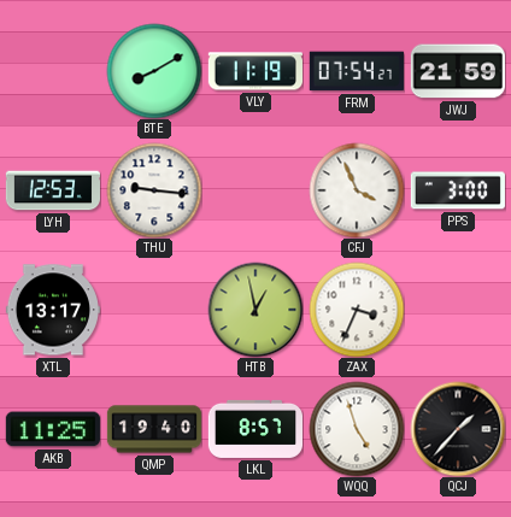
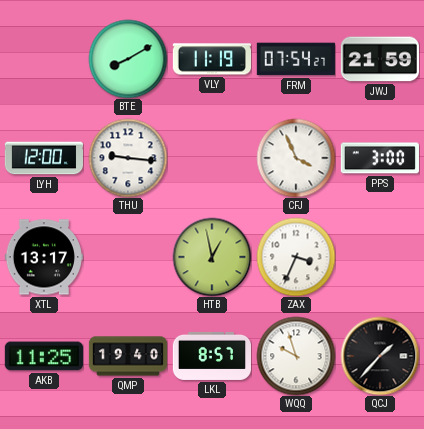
LYH: 12:53 -> 12:00 (43, 158)
WQQ: 4:57 -> 9:57 (296, 356)
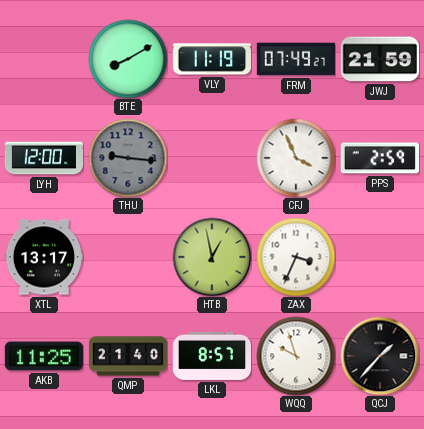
FRM: 07:54 -> 07:49 (296, 59)
THU dial: white -> grey (128, 158)
PPS: 3:00 -> 2:59 (380, 158)
QMP: 19:40 -> 21:40 (128, 356)
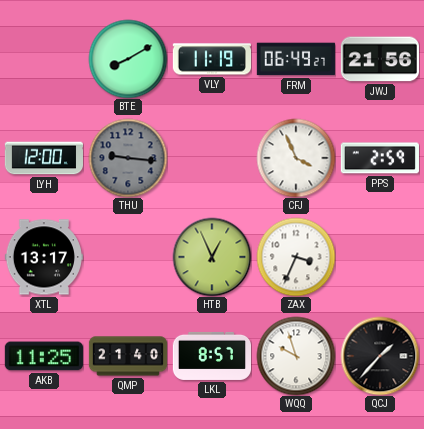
FRM: 07:49 -> 06:49 (296, 59)
JWJ: 21:59 -> 21:56 (380, 59)
HTB: 12:58 -> 12:56 (212, 257)
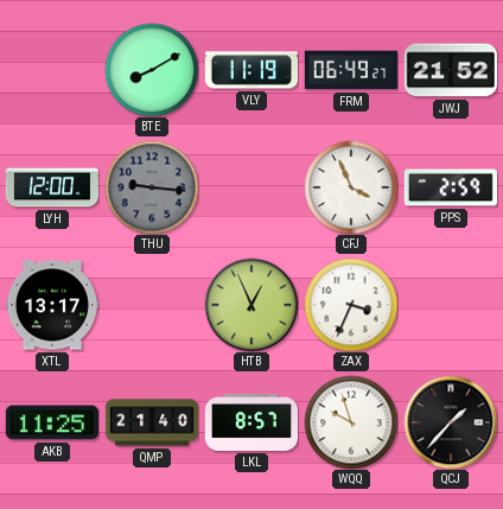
JWJ: 21:56 -> 21:52 (451, 70)
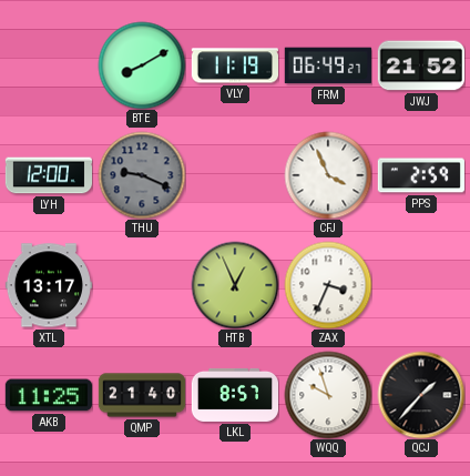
THU: 9:16 -> 9:19 (142, 175)
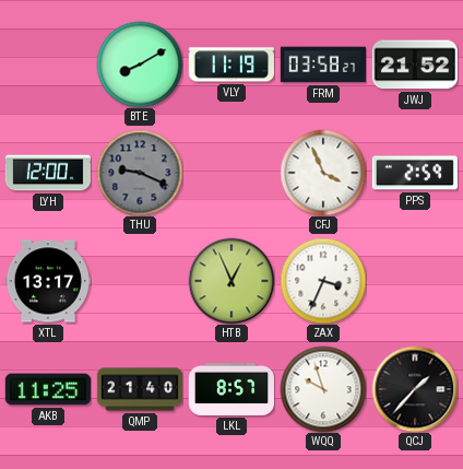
FRM: 06:49 -> 03:58 (323, 65)
